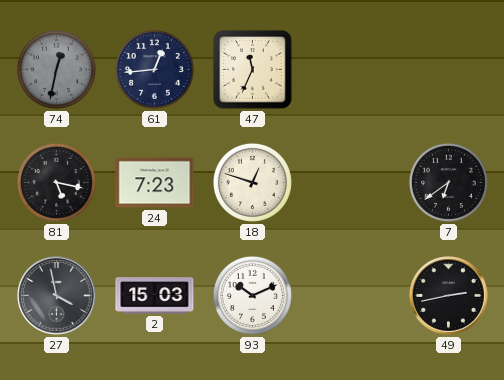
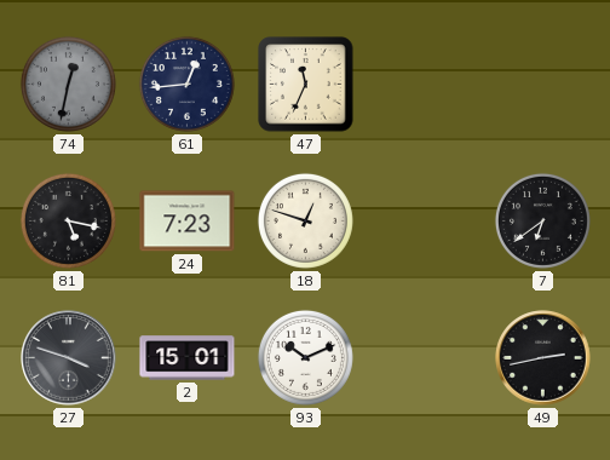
27: 3:58 -> 3:48 (69, 358)
2: 15:03 -> 15:01 (188, 358)
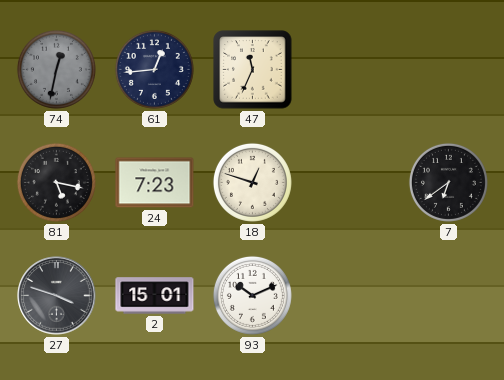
49: 2:43 -> none (543, 358)
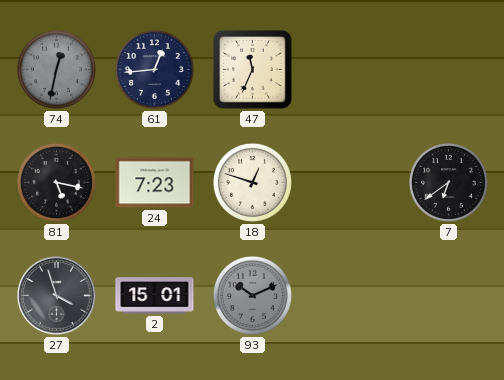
27: 3:48 -> 3:57 (57, 296)
93 dial: white -> grey (252, 295)
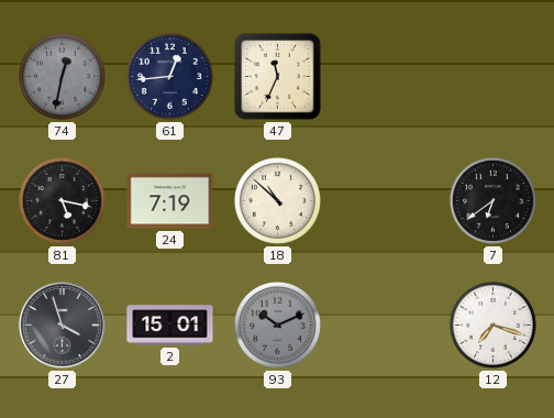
24: 7:23 -> 7:19 (170, 201)
18: 12:48 -> 10:52 (277, 200)
12: none -> 7:18 (492, 324)
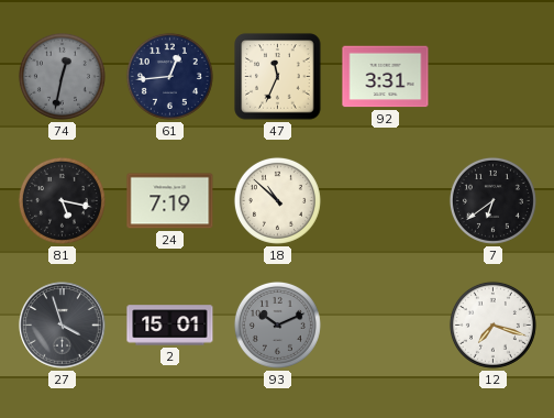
92: none -> 3:31 (386, 77)
